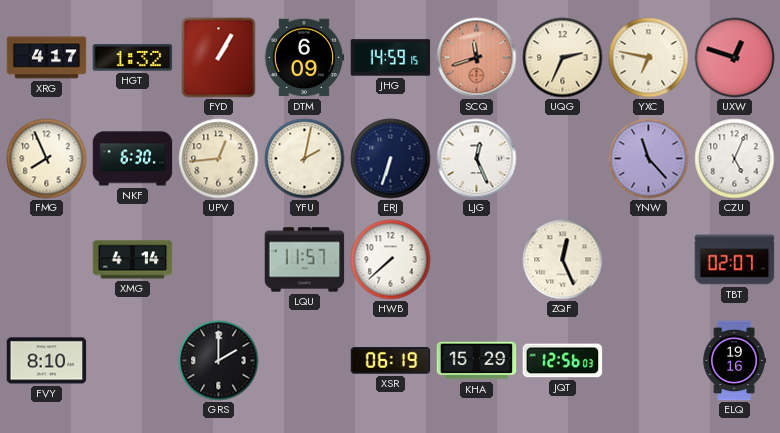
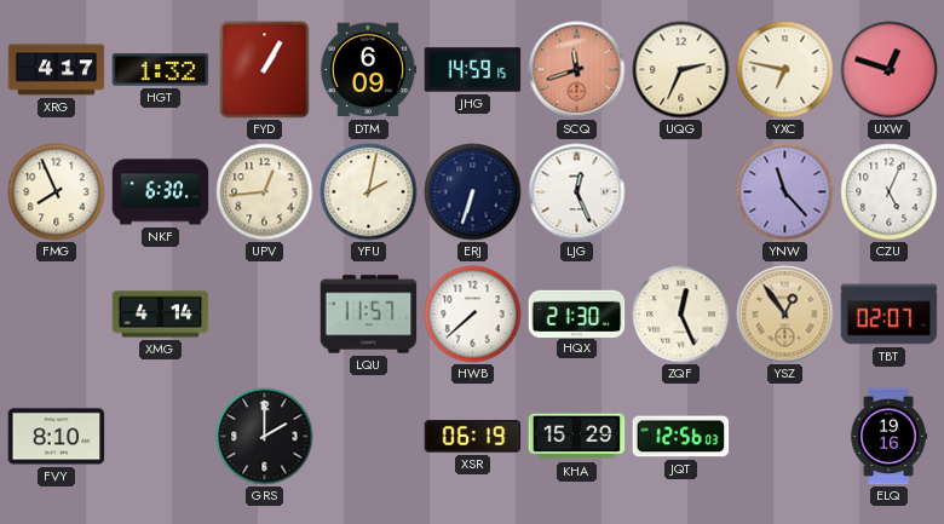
HQX: none -> 21:30 (577, 313)
YSZ: none -> 12:54 (785, 315)
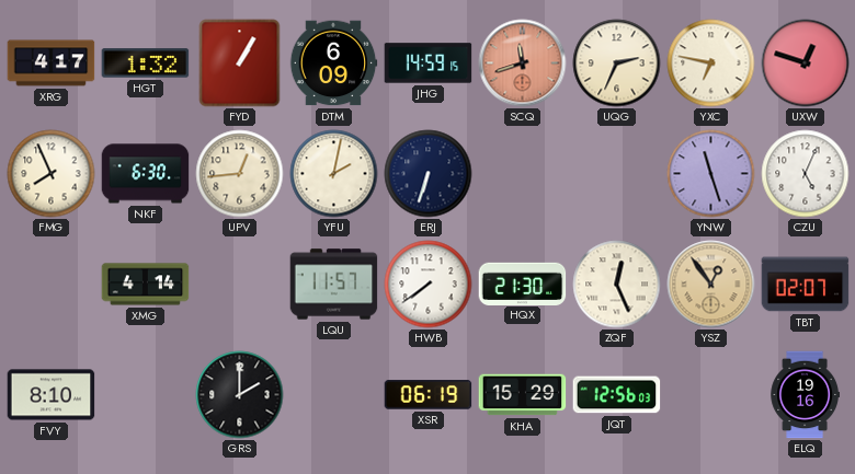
LJG: 12:26 -> none (577, 192)
YNW: 11:23 -> 11:27 (711, 174)
HWB: 7:38 -> 7:39 (429, 285)
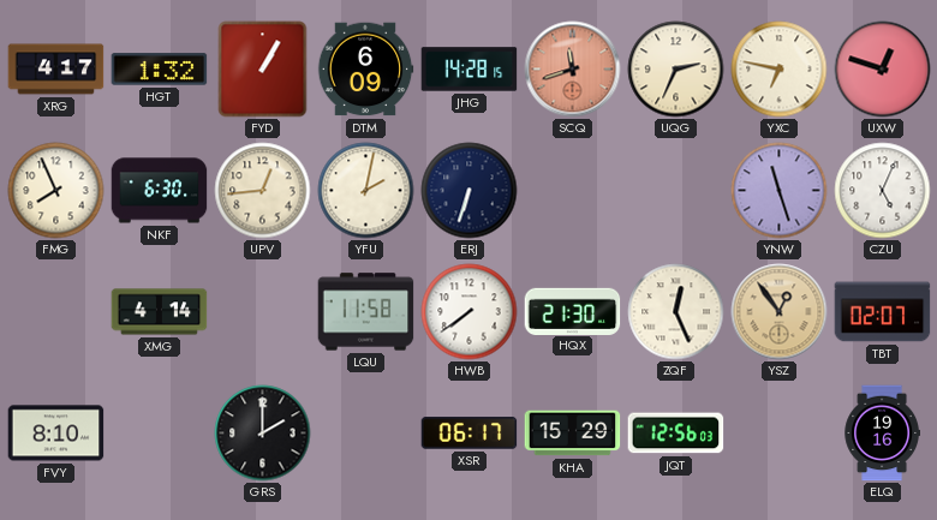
JHG: 14:59 -> 14:28 (470, 70)
LQU: 11:57 -> 11:58 (366, 312)
XSR: 06:19 -> 06:17 (470, 434)
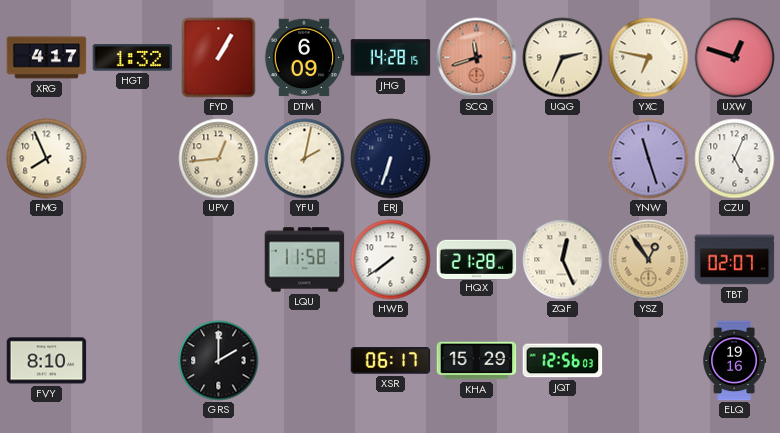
NKF: 6:30 -> none (160, 191)
XMG: 4:14 -> none (160, 312)
HQX: 21:30 -> 21:28 (477, 259)
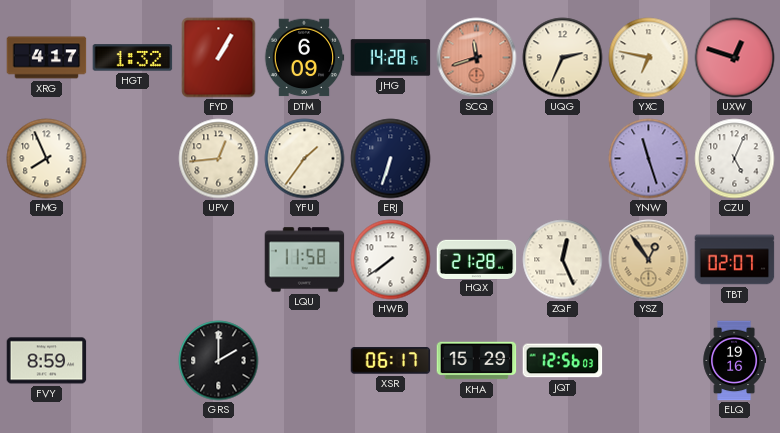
YFU: 2:02 -> 1:36 (305, 159)
FVY: 8:10 -> 8:59 (47, 361)
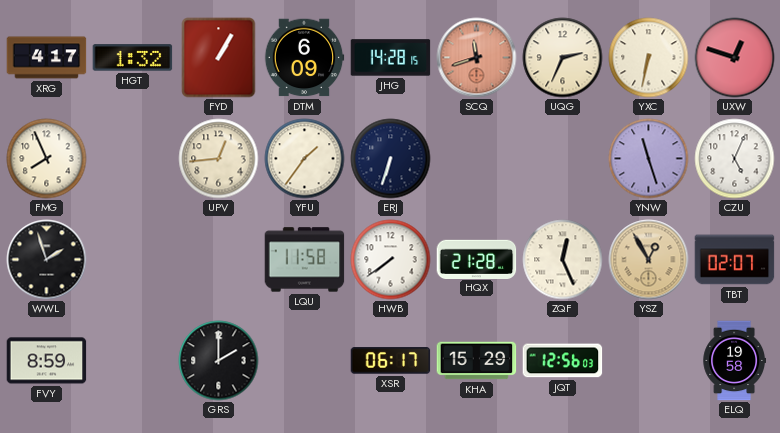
YXC: 6:47 -> 6:32 (649, 58)
WWL: none -> 1:57 (47, 260)
YSZ: 12:54 -> 12:55 (649, 260)
ELQ: 19:16 -> 19:58 (734, 361)
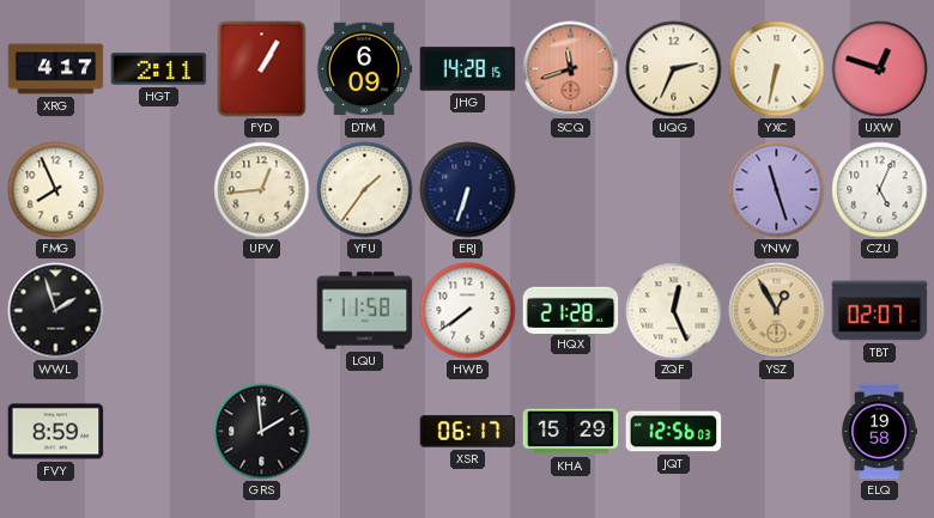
HGT: 1:32 -> 2:11 (159, 69)
GRS: 2:00 -> 1:59 (262, 432)
